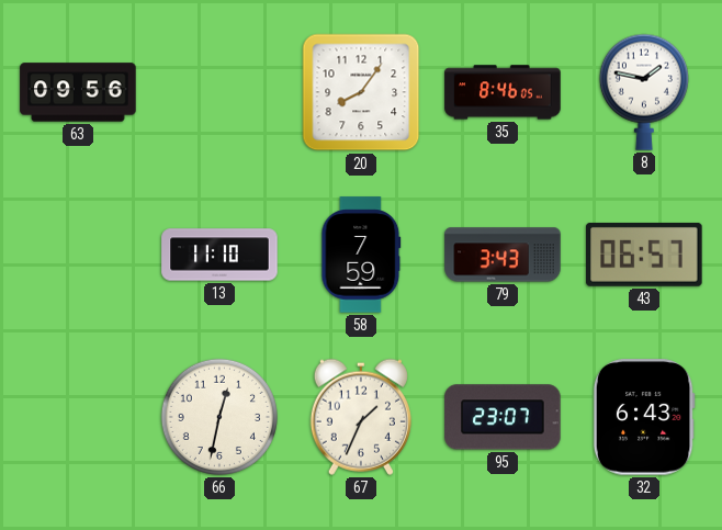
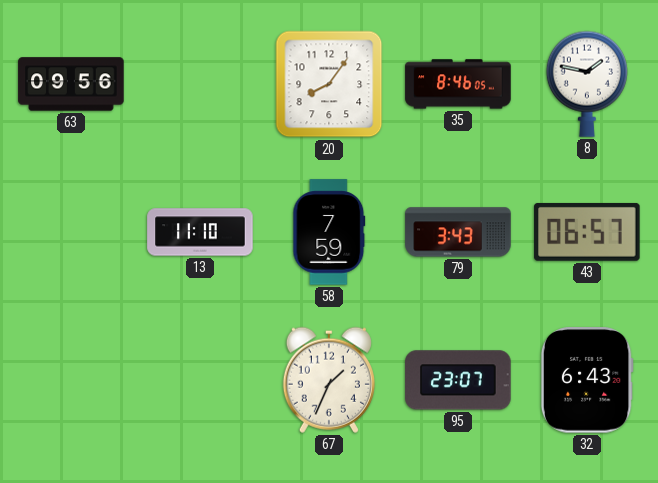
66: 12:32 -> none (219, 417)
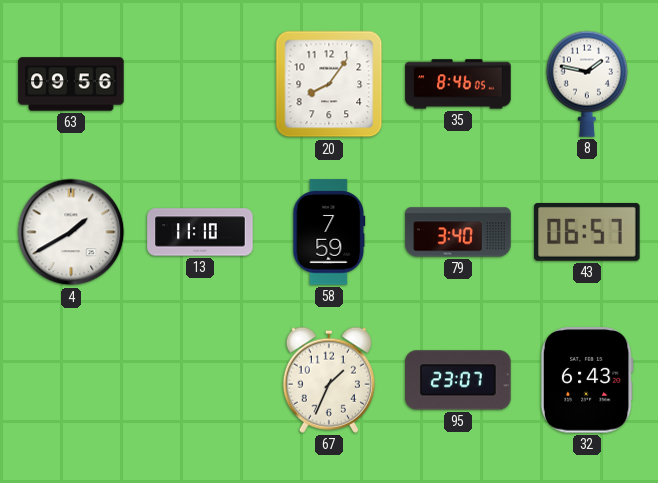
4: none -> 1:40 (71, 232)
79: 3:43 -> 3:40 (458, 232)
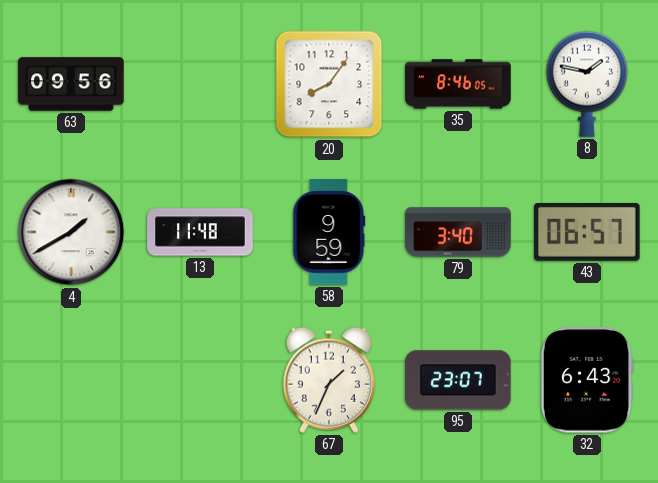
13: 11:10 -> 11:48 (200, 232)
58: 7:59 -> 9:59 (329, 232)
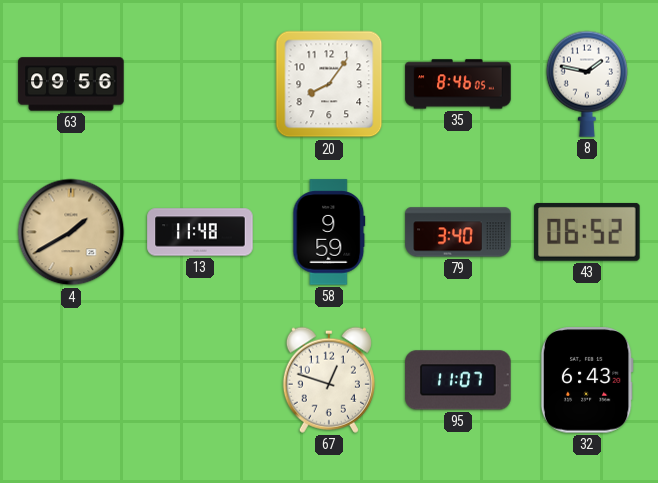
4 dial: white -> champagne (71, 232)
43: 06:57 -> 06:52 (587, 232)
67: 1:34 -> 12:48 (329, 380)
95: 23:07 -> 11:07 (458, 380)
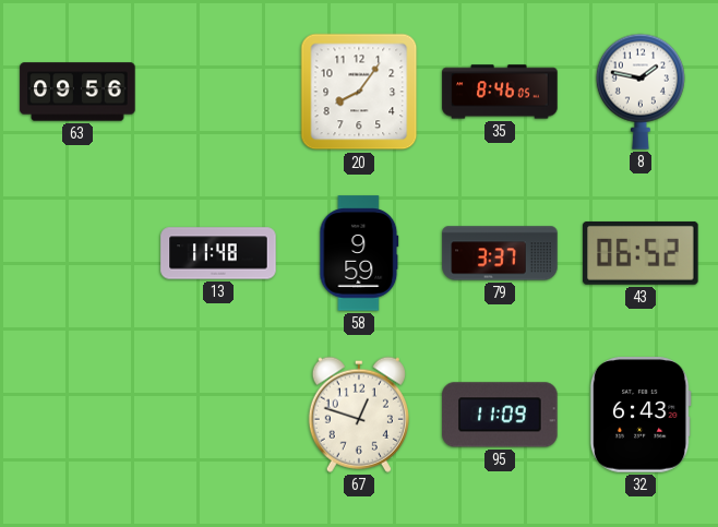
4: 1:40 -> none (71, 232)
79: 3:40 -> 3:37 (500, 253)
95: 11:07 -> 11:09 (500, 415)
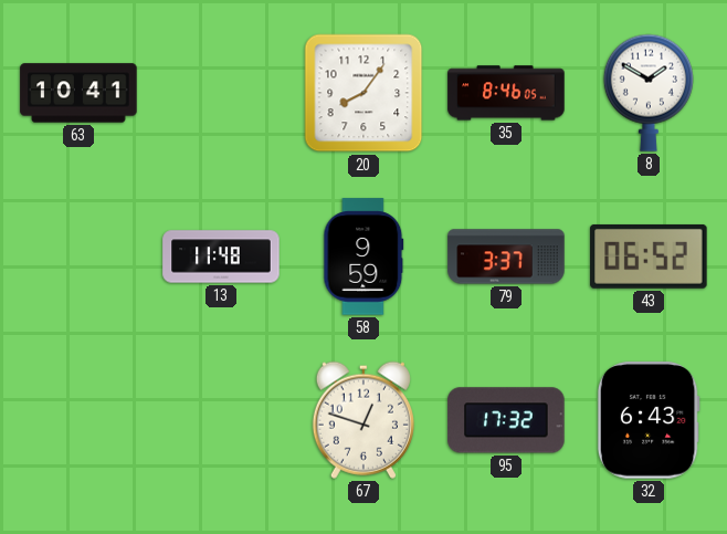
63: 09:56 -> 10:41 (78, 93)
8: 1:47 -> 1:50 (649, 93)
95: 11:09 -> 17:32 (506, 420)
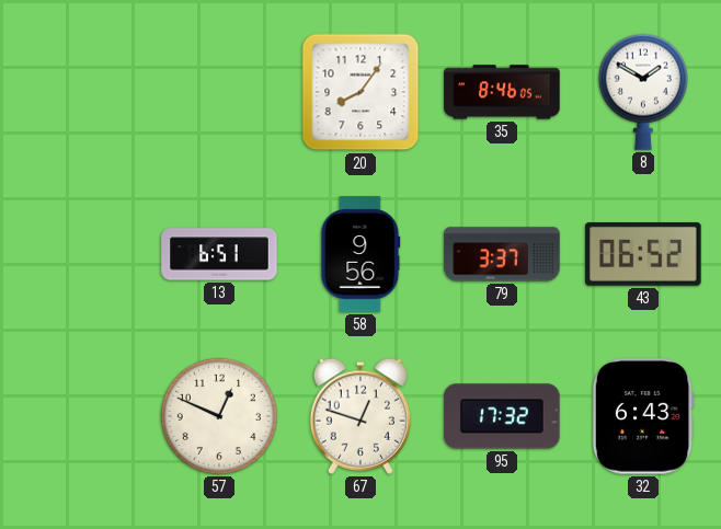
63: 10:41 -> none (78, 93)
13: 11:48 -> 6:51 (219, 254)
58: 9:59 -> 9:56 (360, 254)
57: none -> 12:49 (219, 416)
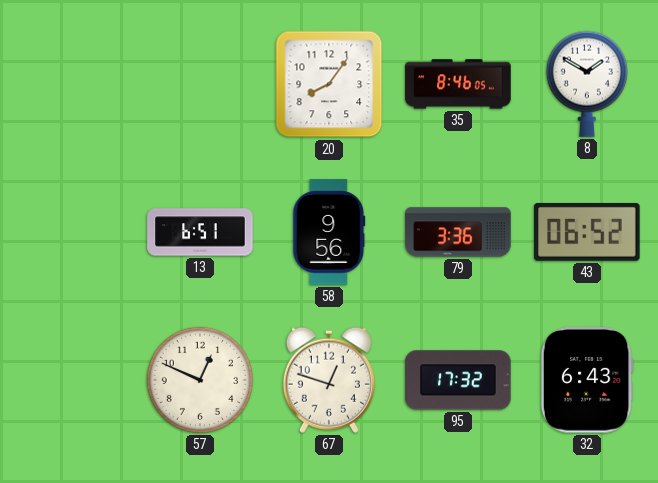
79: 3:37 -> 3:36 (458, 232)
